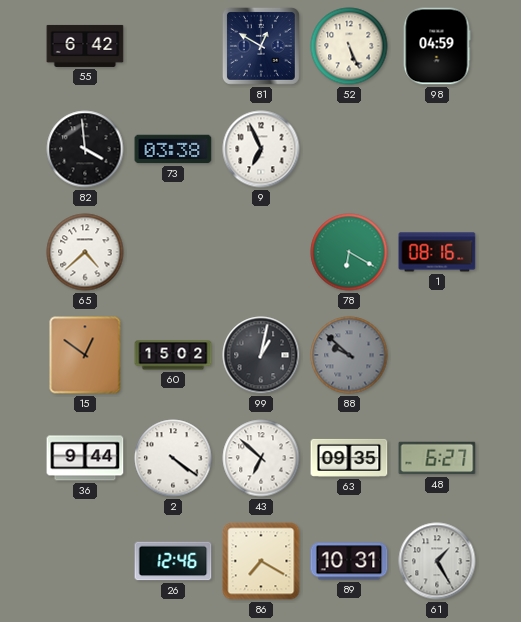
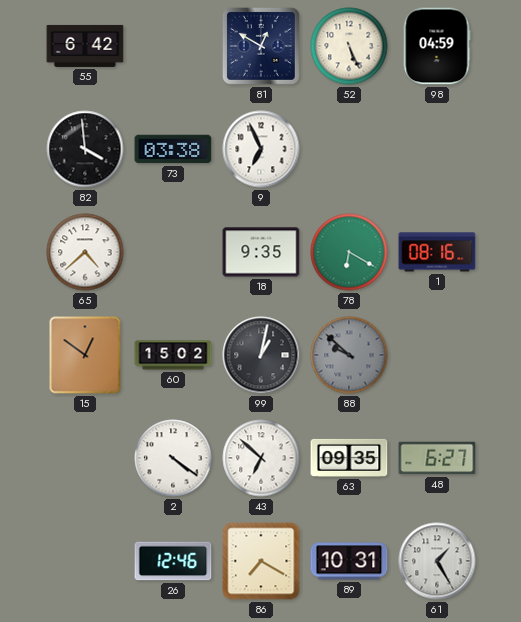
18: none -> 9:35 (261, 252)
36: 9:44 -> none (85, 458)
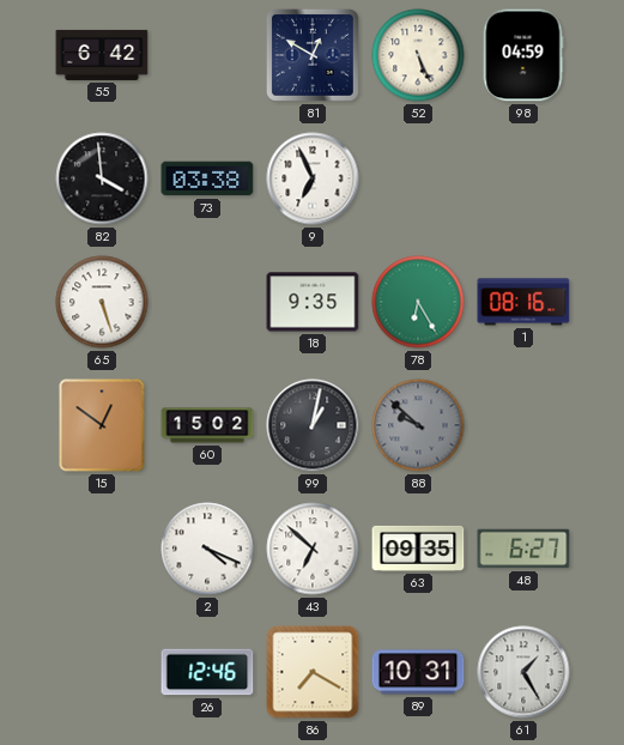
65: 4:38 -> 5:27 (102, 302)
78: 6:20 -> 6:25 (418, 302)
2: 4:21 -> 4:19 (207, 549)
